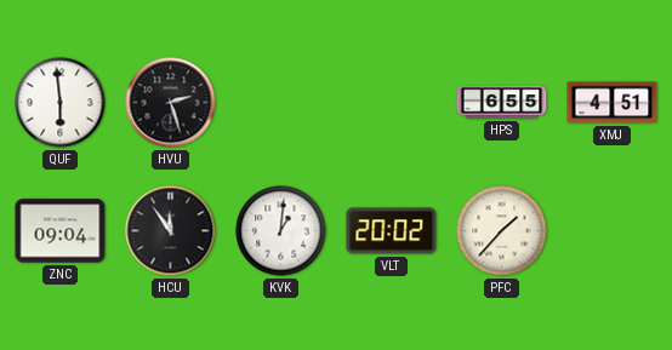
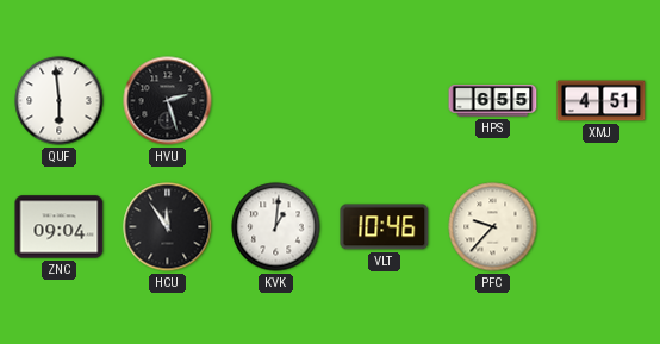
VLT: 20:02 -> 10:46 (385, 227)
PFC: 1:37 -> 9:37 (493, 227)
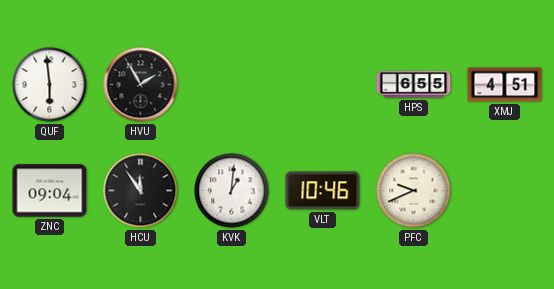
HVU: 2:27 -> 1:55 (141, 85)
PFC: 9:37 -> 9:41 (414, 191)
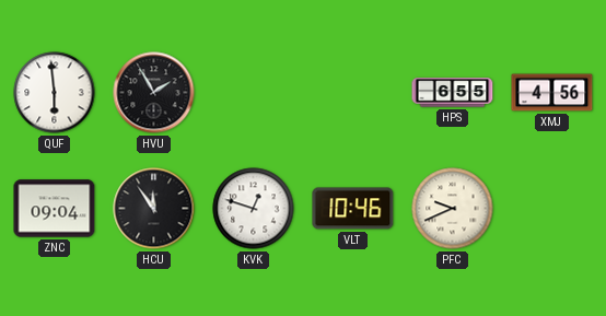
XMJ: 4:51 -> 4:56 (552, 93)
KVK: 1:01 -> 12:48 (254, 209)
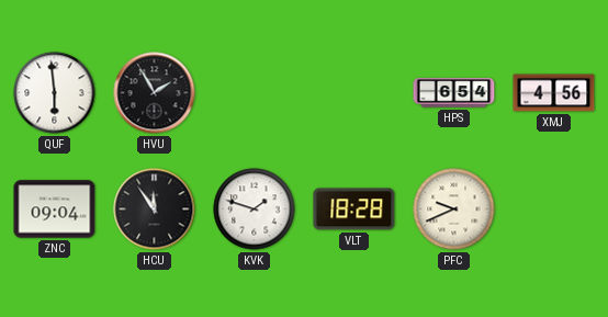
HPS: 6:55 -> 6:54 (454, 93)
KVK: 12:48 -> 1:48 (255, 210)
VLT: 10:46 -> 18:28 (354, 210)
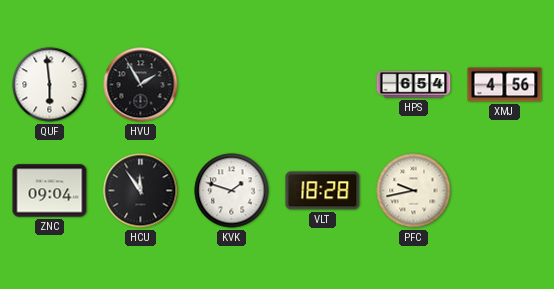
PFC: 9:41 -> 9:43 (414, 191)
